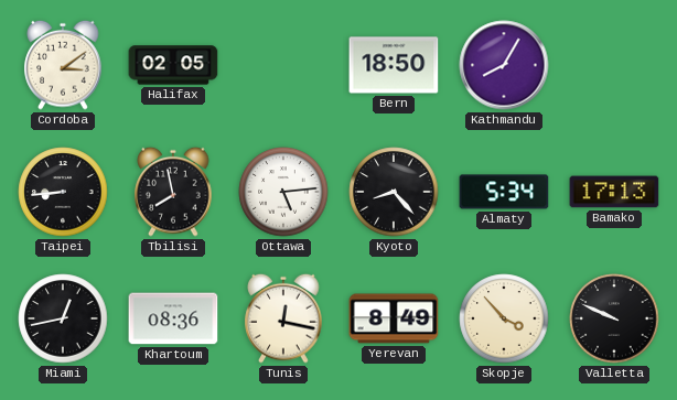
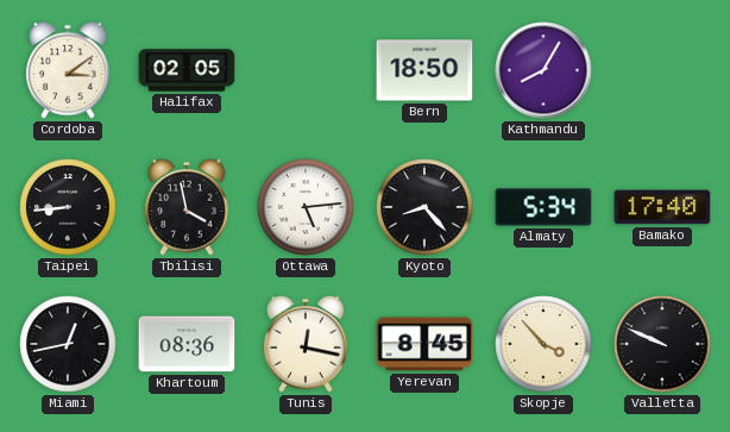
Tbilisi: 7:58 -> 3:58 (187, 207)
Bamako: 17:13 -> 17:40 (662, 207)
Yerevan: 8:49 -> 8:45 (424, 344)
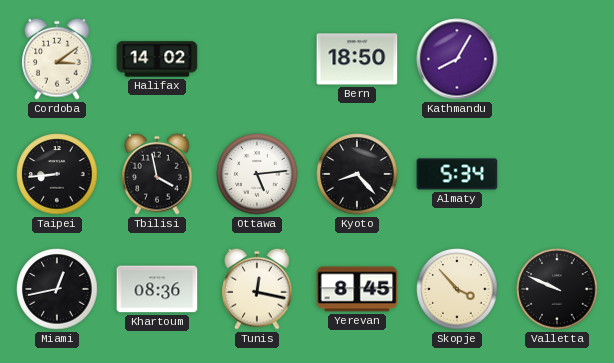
Halifax: 02:05 -> 14:02 (157, 59)
Bamako: 17:40 -> none (662, 207)
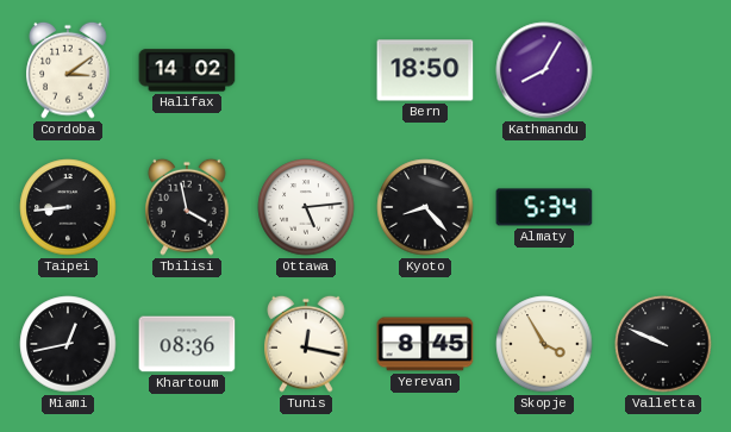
Skopje: 3:53 -> 3:55 (544, 344)
